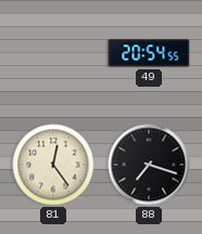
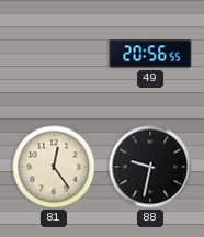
49: 20:54 -> 20:56 (150, 54)
88: 7:18 -> 9:32 (150, 167)
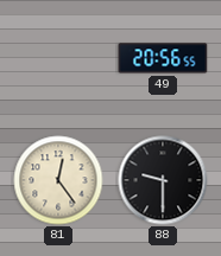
88: 9:32 -> 9:30 (163, 180)
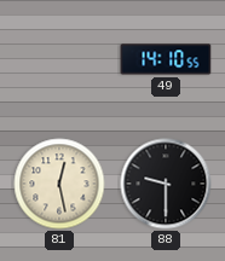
49: 20:56 -> 14:10 (166, 59)
81: 12:24 -> 12:28 (59, 184)
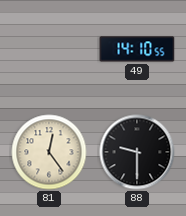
81: 12:28 -> 12:24 (49, 152)
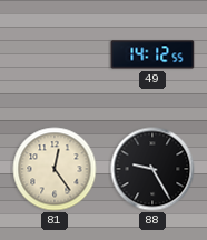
49: 14:10 -> 14:12 (152, 54)
88: 9:30 -> 9:25 (152, 169)
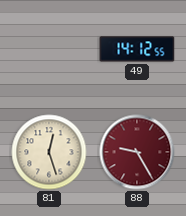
81: 12:24 -> 12:27 (49, 152)
88 dial: black -> burgundy (137, 152)
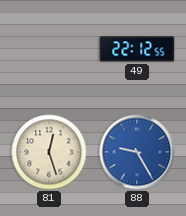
49: 14:12 -> 22:12 (137, 49)
88 dial: burgundy -> blue (137, 152)
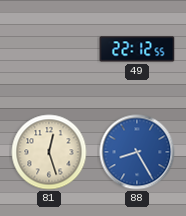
88: 9:25 -> 8:25 (137, 152)
